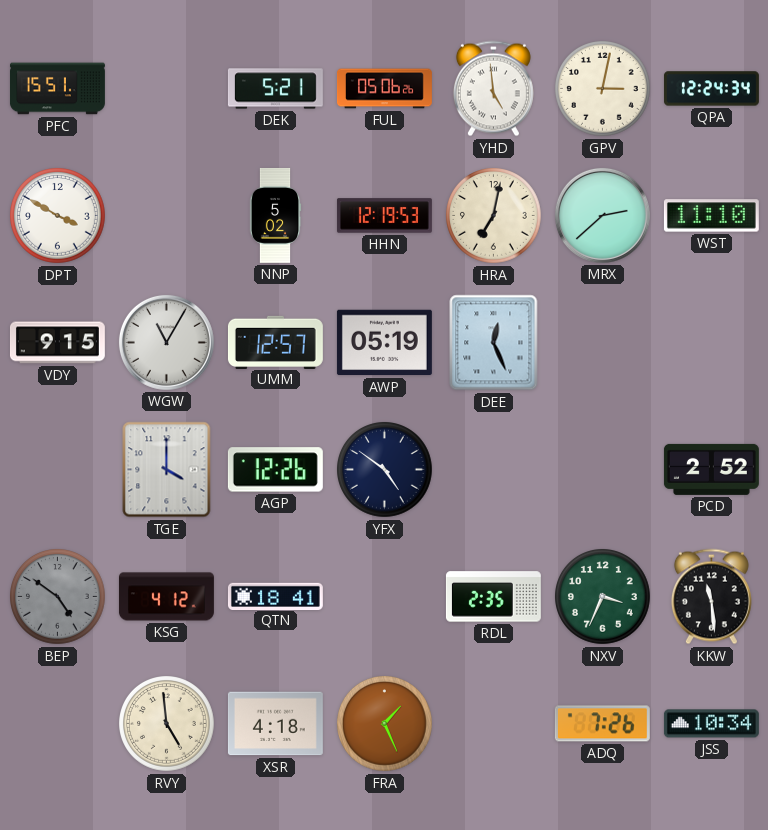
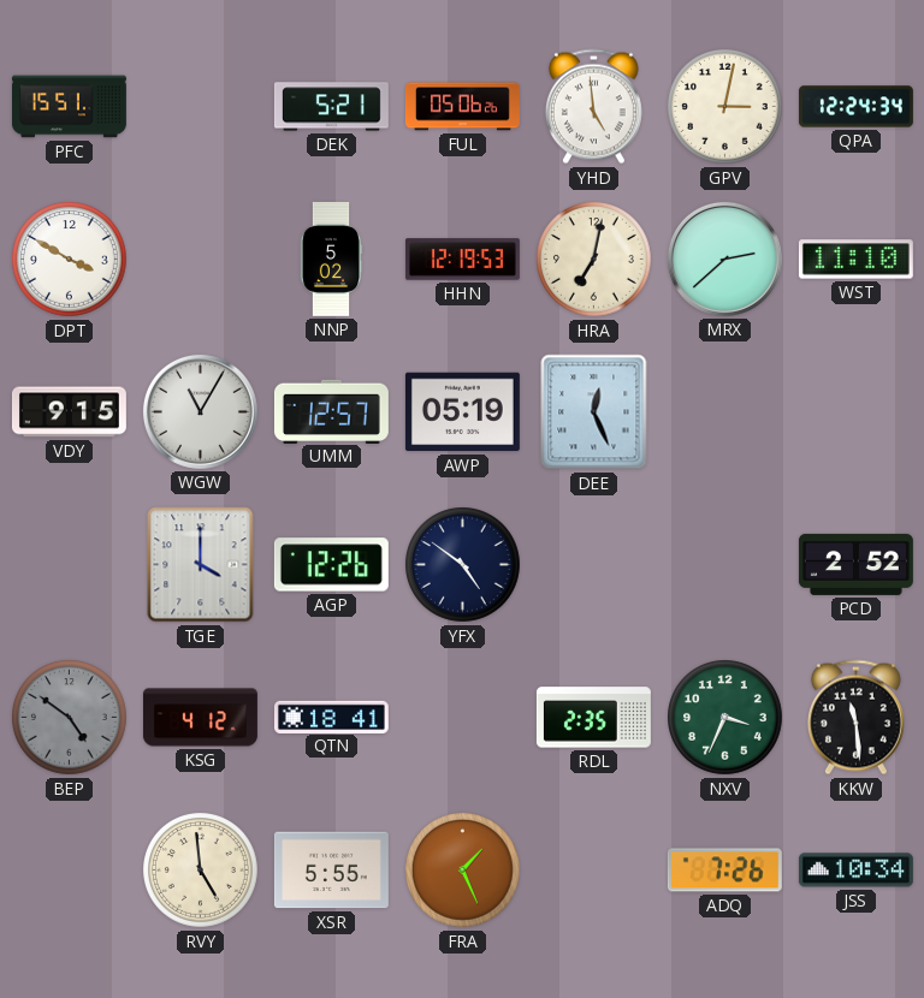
XSR: 4:18 -> 5:55 (331, 871)
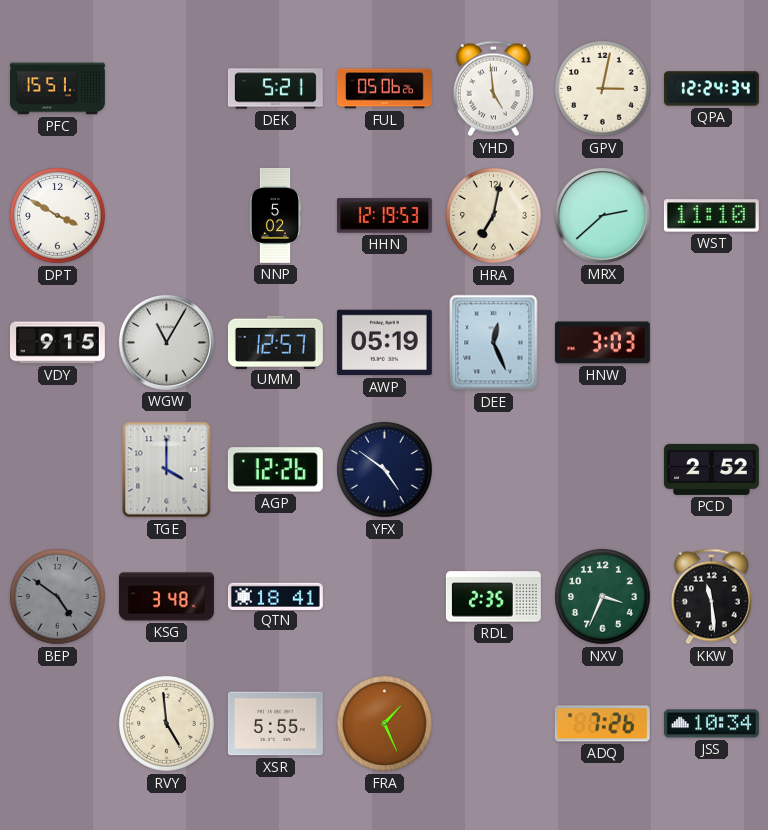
HNW: none -> 3:03 (602, 343)
KSG: 4:12 -> 3:48 (166, 597)
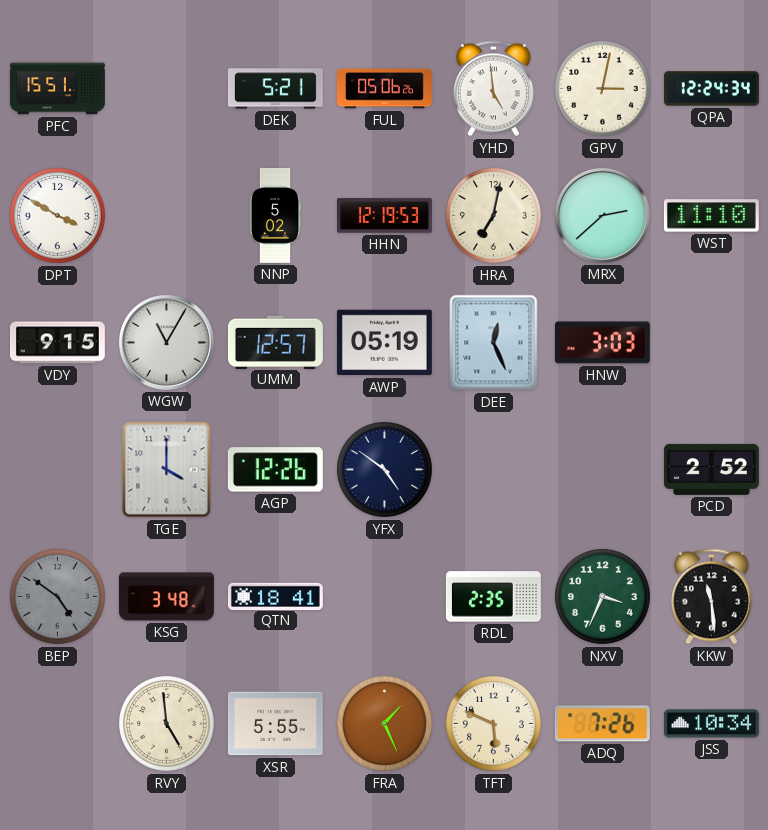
TFT: none -> 5:49 (494, 724)
